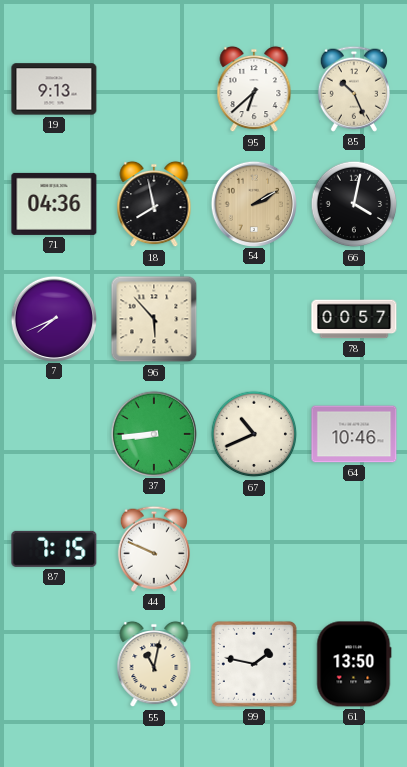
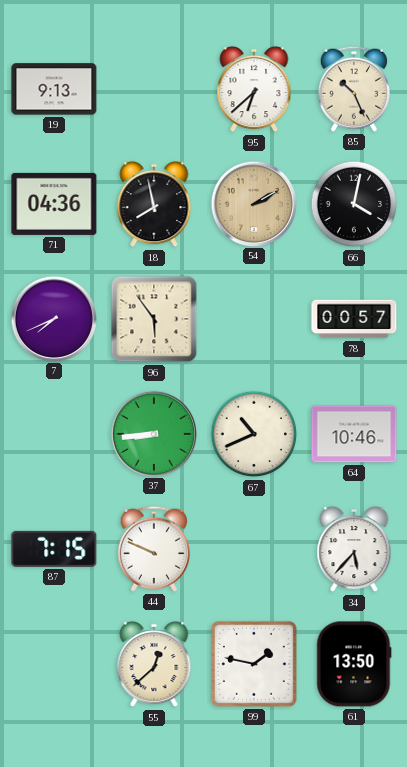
96: 5:53 -> 5:54 (154, 319)
34: none -> 5:37 (354, 549)
55: 11:02 -> 12:38 (154, 664)
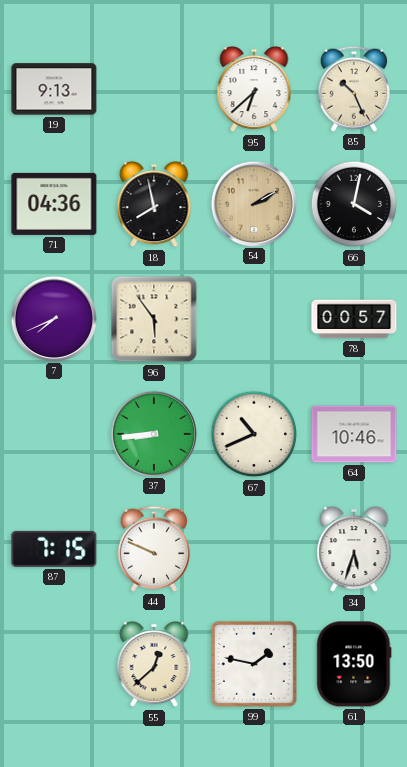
34: 5:37 -> 5:33 (354, 549)
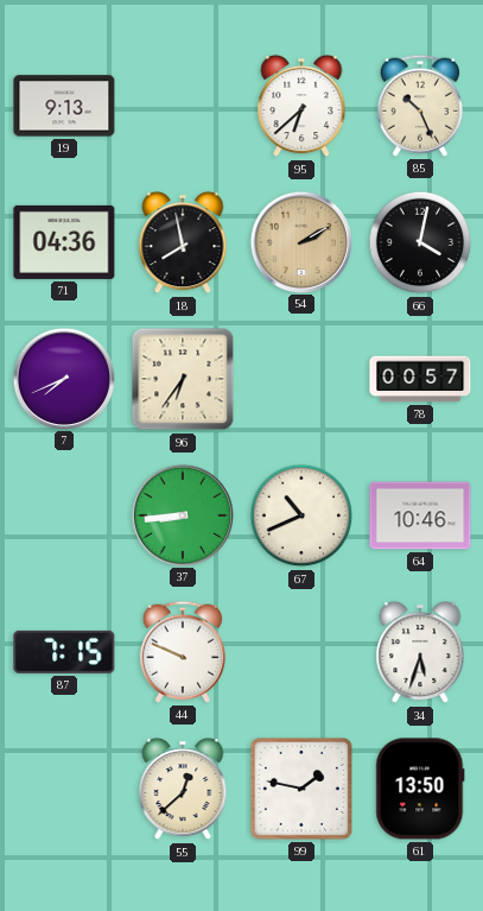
96: 5:54 -> 6:36 (183, 379)
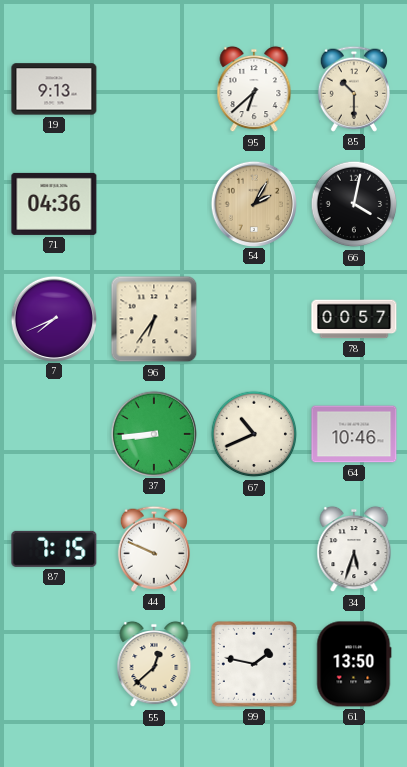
85: 10:26 -> 10:30 (354, 89)
18: 7:58 -> none (183, 242)
54: 2:10 -> 2:05 (253, 203)
